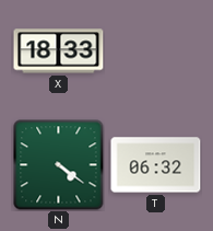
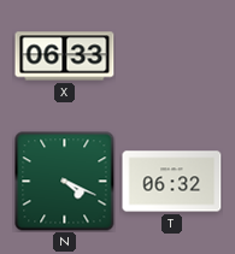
X: 18:33 -> 06:33 (65, 57)
N: 4:21 -> 4:19 (65, 182)
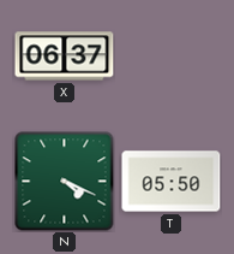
X: 06:33 -> 06:37 (65, 57)
T: 06:32 -> 05:50 (172, 182)
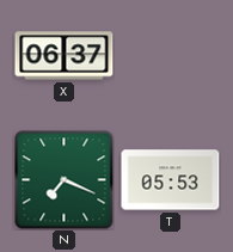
N: 4:19 -> 7:19 (65, 180)
T: 05:50 -> 05:53 (171, 180)
